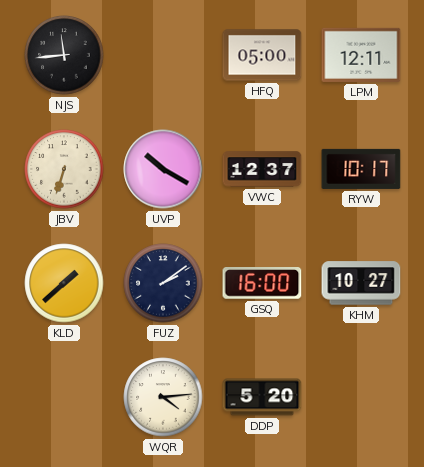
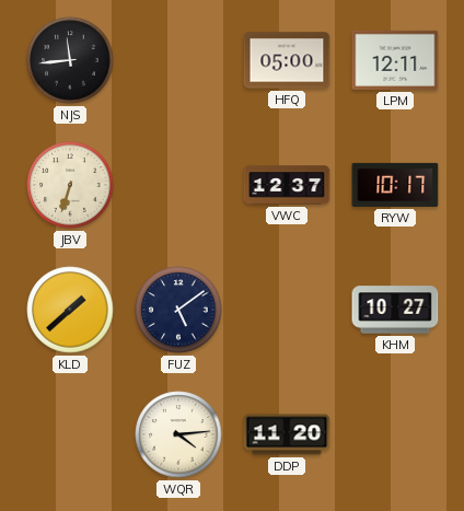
UVP: 10:20 -> none (163, 169)
FUZ: 2:09 -> 5:09 (178, 310)
GSQ: 16:00 -> none (262, 283)
DDP: 5:20 -> 11:20 (287, 434)
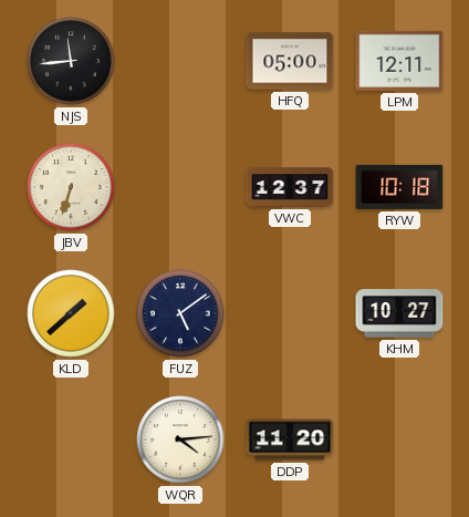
RYW: 10:17 -> 10:18 (399, 187)
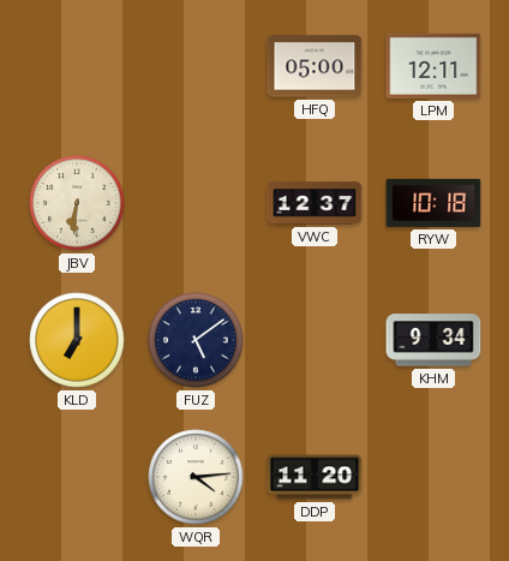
NJS: 11:44 -> none (71, 61)
JBV: 6:33 -> 6:31 (77, 203)
KLD: 1:38 -> 7:00 (77, 340)
KHM: 10:27 -> 9:34 (433, 340)
